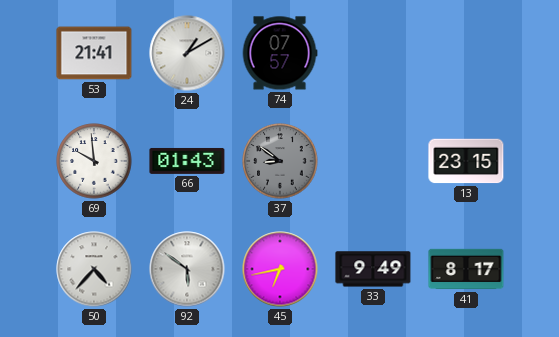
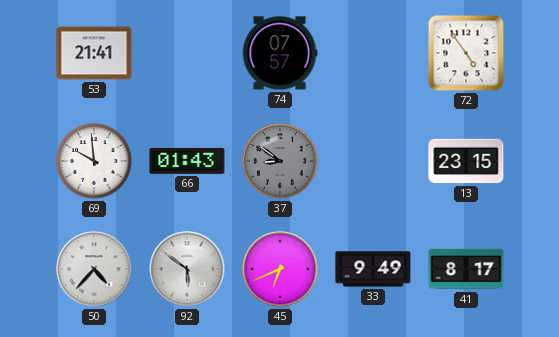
24: 1:10 -> none (187, 53)
72: none -> 4:54 (466, 53)
45: 6:43 -> 6:41 (280, 269)
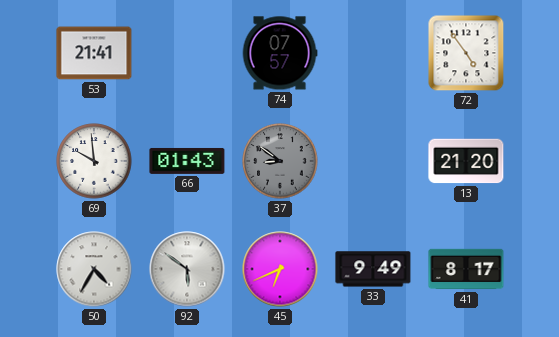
13: 23:15 -> 21:20 (466, 161)
50: 4:37 -> 4:35 (94, 269)
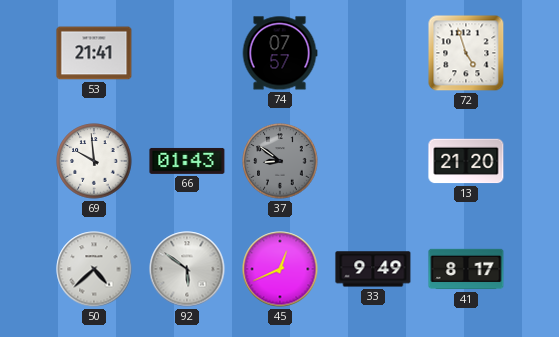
72: 4:54 -> 4:57 (466, 53)
50: 4:35 -> 4:38 (94, 269)
45: 6:41 -> 12:41 (280, 269)
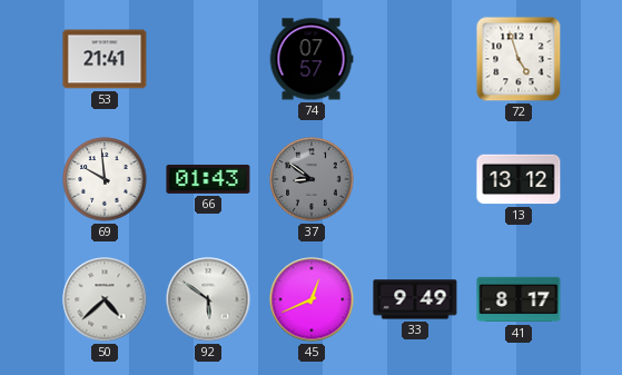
13: 21:20 -> 13:12 (519, 179)
